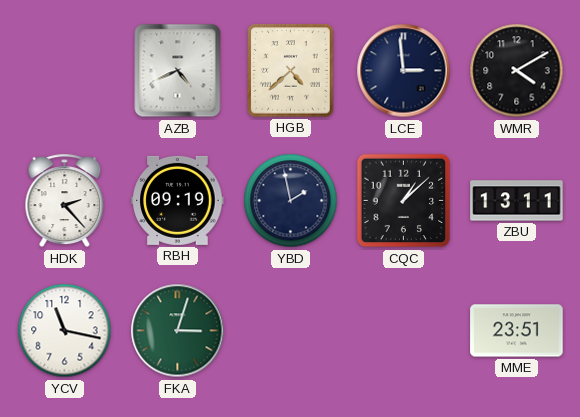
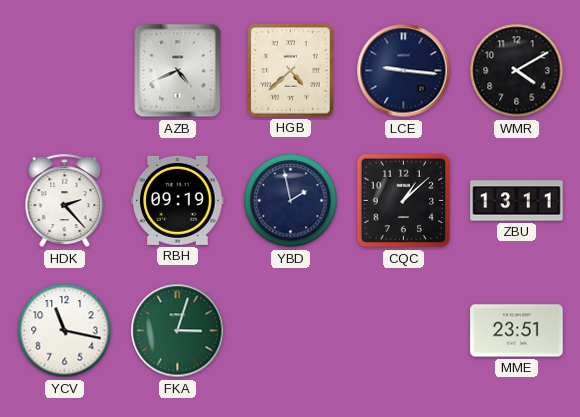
LCE: 2:59 -> 9:16 (404, 71)
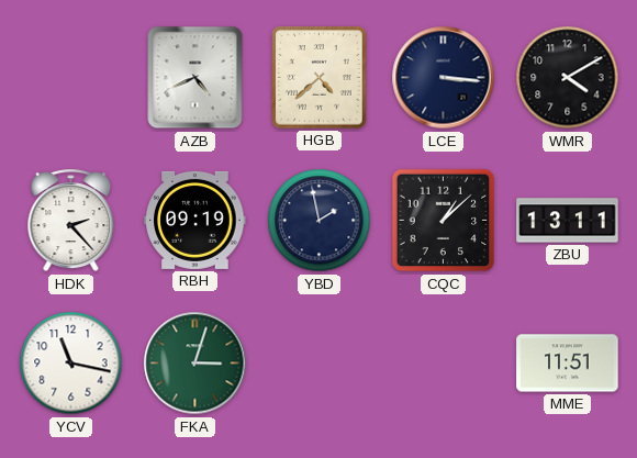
LCE: 9:16 -> 3:16 (444, 78)
MME: 23:51 -> 11:51 (568, 364)
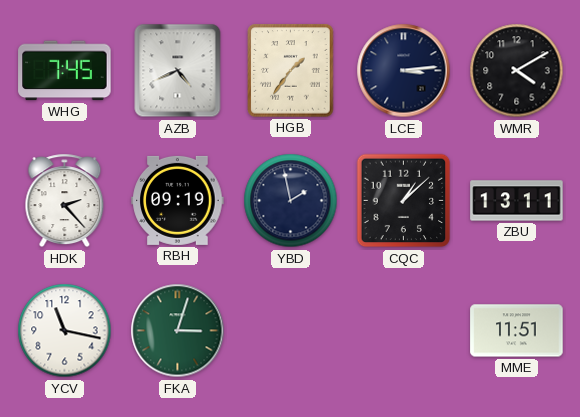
WHG: none -> 7:45 (65, 71)
HGB: 4:38 -> 1:36 (291, 71)
LCE: 3:16 -> 3:14 (404, 71)
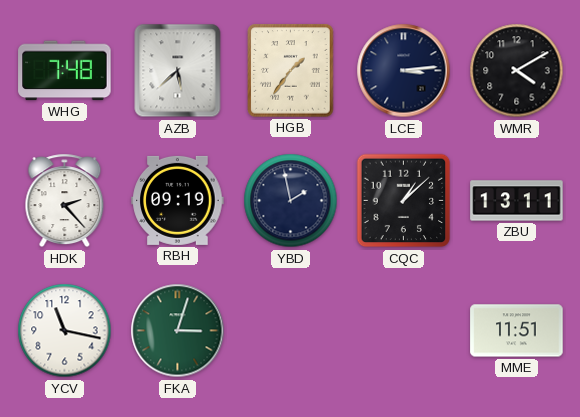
WHG: 7:45 -> 7:48 (65, 71)
AZB: 4:41 -> 5:38 (178, 71)
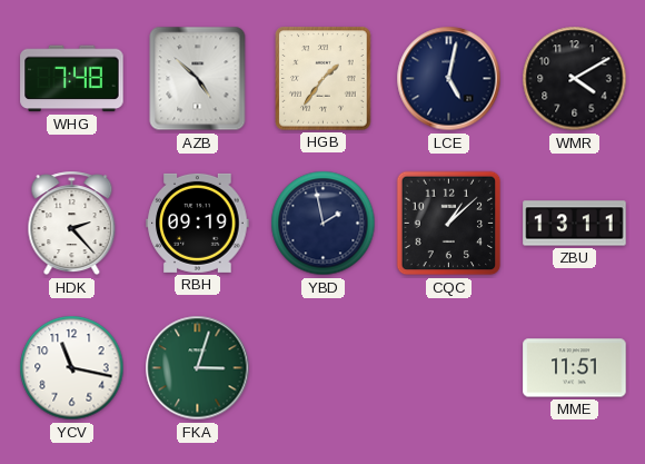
AZB: 5:38 -> 4:52 (198, 79)
LCE: 3:14 -> 5:02 (449, 79)
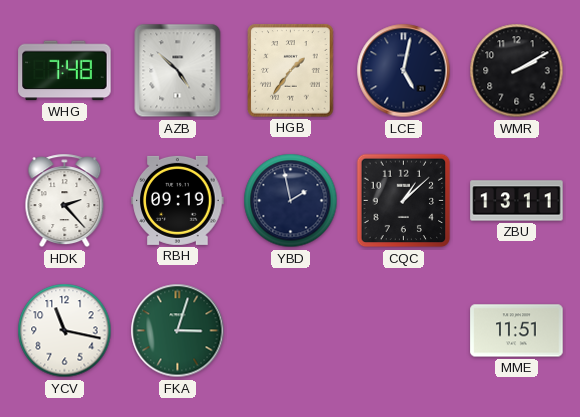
WMR: 4:10 -> 2:10 (517, 71)
